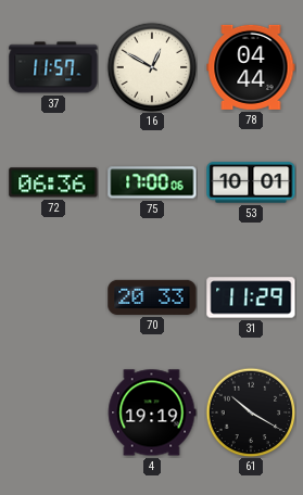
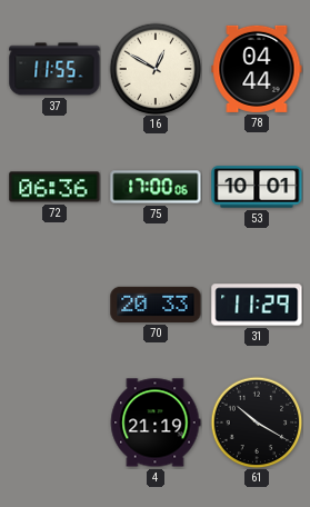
37: 11:57 -> 11:55 (54, 69)
4: 19:19 -> 21:19 (156, 422)
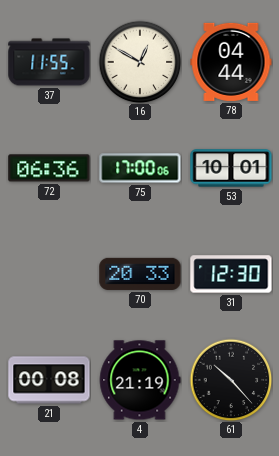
31: 11:29 -> 12:30 (231, 274)
21: none -> 00:08 (49, 380)
61: 10:20 -> 10:23 (231, 380)
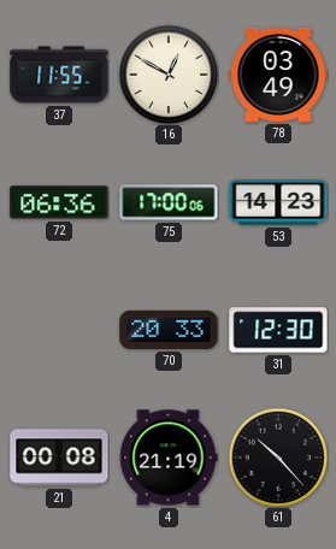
78: 04:44 -> 03:49 (278, 75)
53: 10:01 -> 14:23 (278, 202)
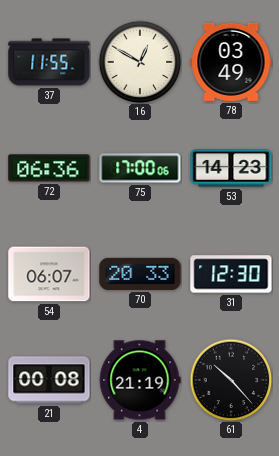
54: none -> 06:07 (49, 274)
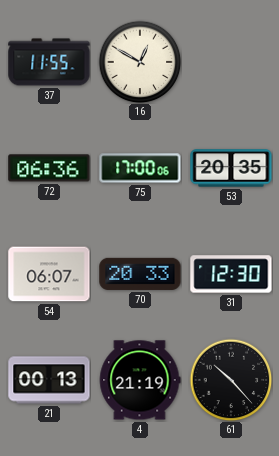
78: 03:49 -> none (231, 62)
53: 14:23 -> 20:35 (231, 168)
21: 00:08 -> 00:13 (49, 380)
